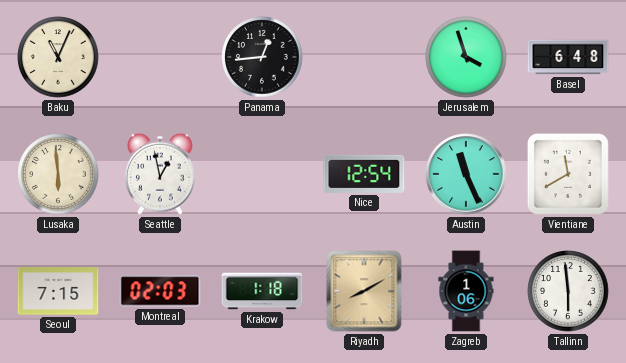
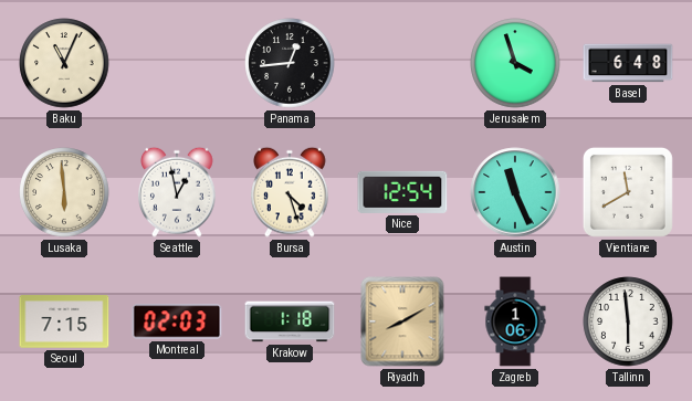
Bursa: none -> 4:27 (291, 192)
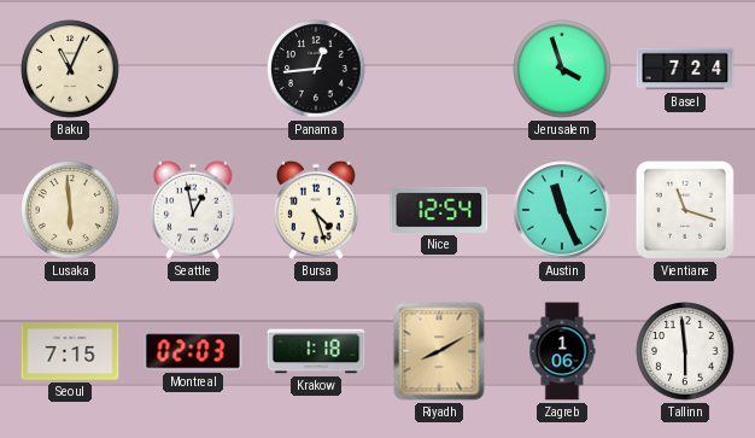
Basel: 6:48 -> 7:24 (685, 69)
Vientiane: 11:40 -> 11:18 (685, 210)
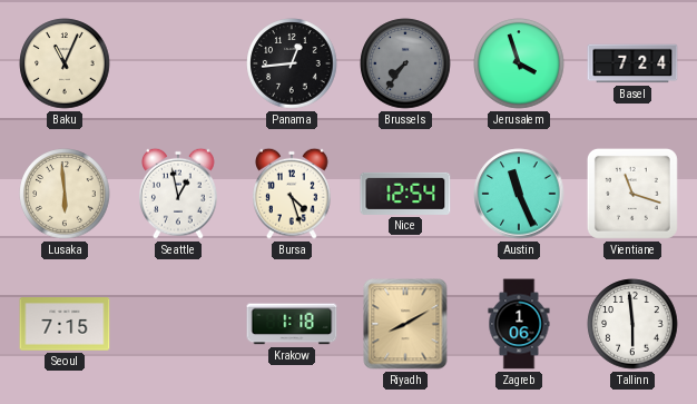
Brussels: none -> 7:36 (405, 63)
Montreal: 02:03 -> none (193, 351)
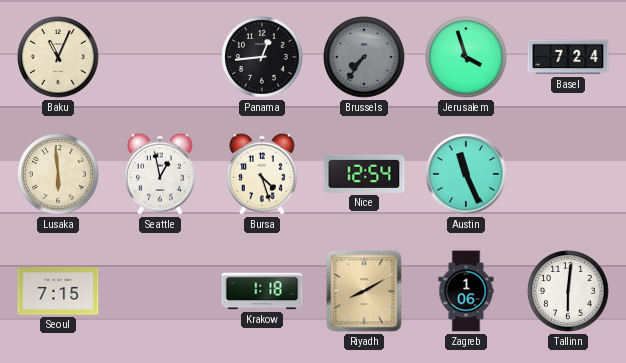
Vientiane: 11:18 -> none (632, 194)
Tallinn: 5:59 -> 6:01 (568, 291)
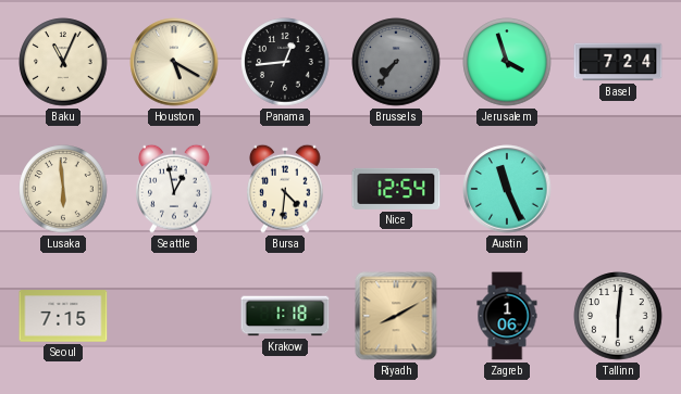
Houston: none -> 5:20 (174, 62)
Bursa: 4:27 -> 4:31 (286, 189)
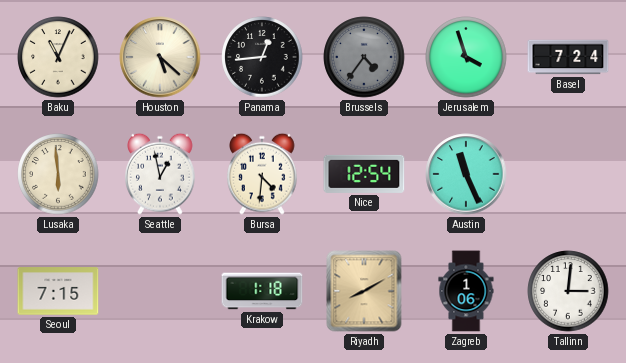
Houston: 5:20 -> 5:22 (160, 57)
Brussels: 7:36 -> 4:36 (364, 57)
Tallinn: 6:01 -> 3:01 (568, 291)
